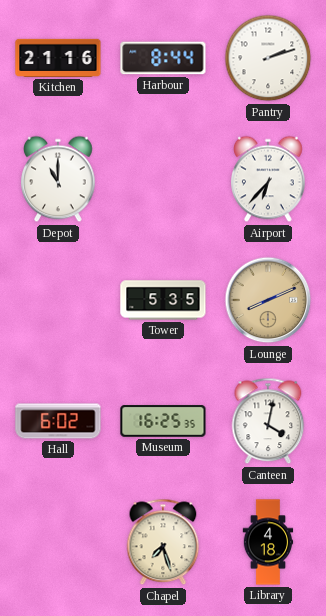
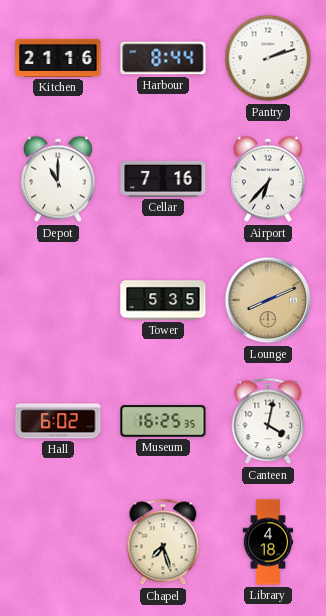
Cellar: none -> 7:16 (163, 179)
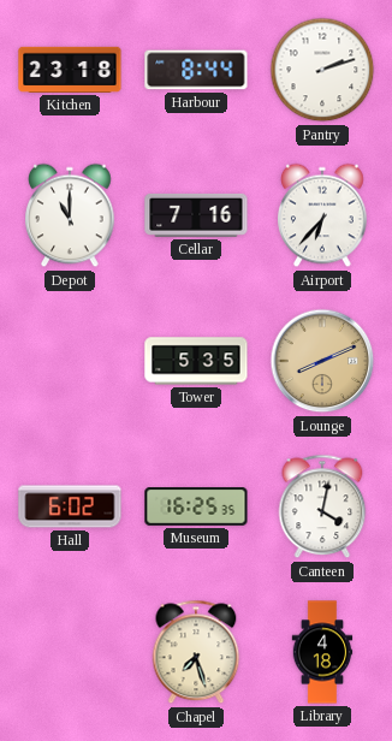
Kitchen: 21:16 -> 23:18 (70, 70)
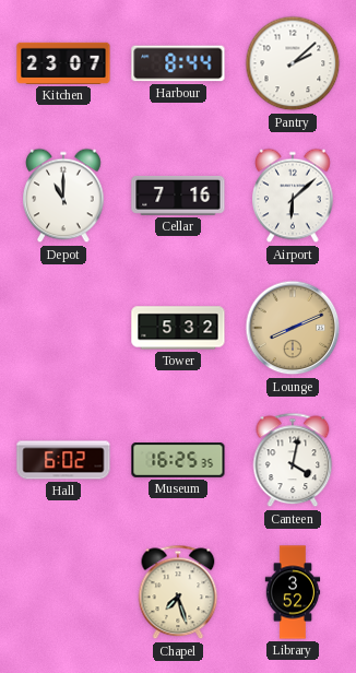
Kitchen: 23:18 -> 23:07 (63, 63)
Pantry: 2:12 -> 2:08 (293, 63)
Airport: 6:37 -> 6:08 (293, 196)
Tower: 5:35 -> 5:32 (178, 328)
Library: 4:18 -> 3:52 (293, 592)
